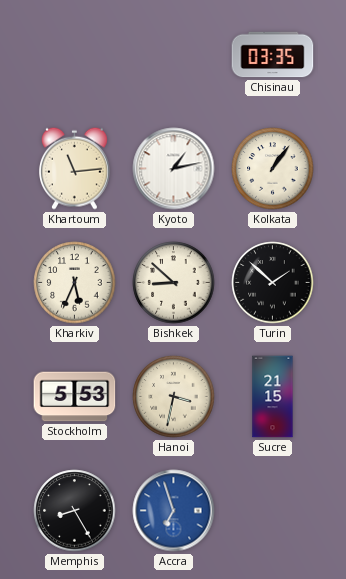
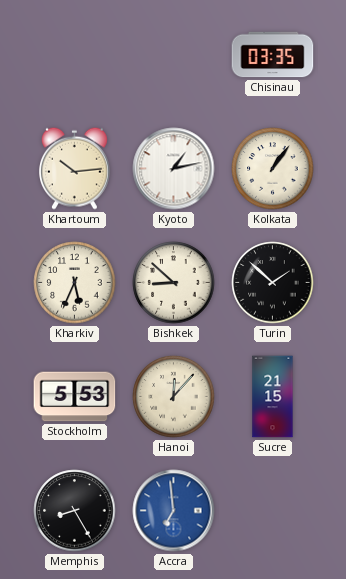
Khartoum: 11:14 -> 10:14 (75, 168)
Hanoi: 3:32 -> 12:07 (174, 397)
Accra: 6:57 -> 6:59 (174, 511)
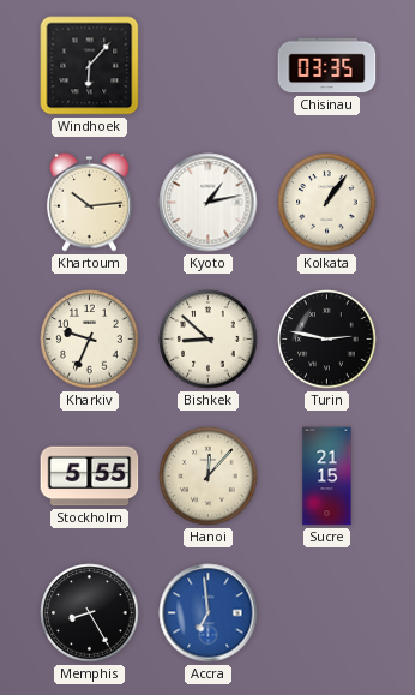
Windhoek: none -> 6:07 (90, 66)
Kharkiv: 5:34 -> 9:34 (90, 340)
Turin: 1:52 -> 2:47 (327, 340)
Stockholm: 5:53 -> 5:55 (90, 477)
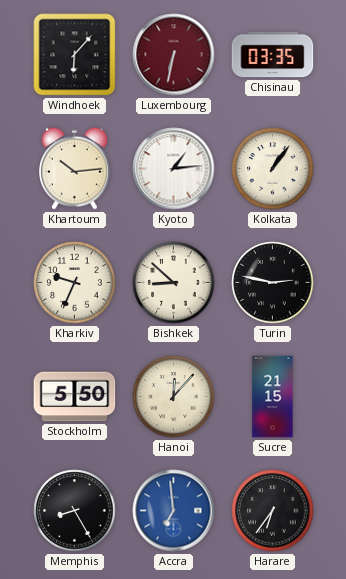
Luxembourg: none -> 6:32 (174, 55)
Kyoto: 1:13 -> 1:14 (174, 169)
Stockholm: 5:55 -> 5:50 (75, 397)
Harare: none -> 6:36 (273, 511)
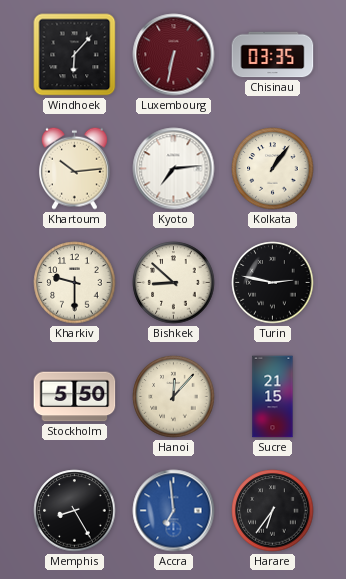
Kyoto: 1:14 -> 7:14 (174, 169)
Kharkiv: 9:34 -> 9:30 (75, 283)
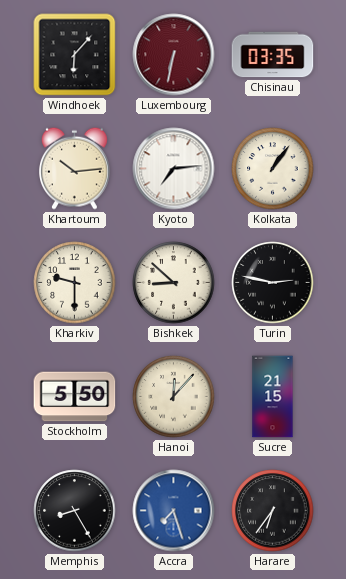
Accra: 6:59 -> 7:27 (174, 511)
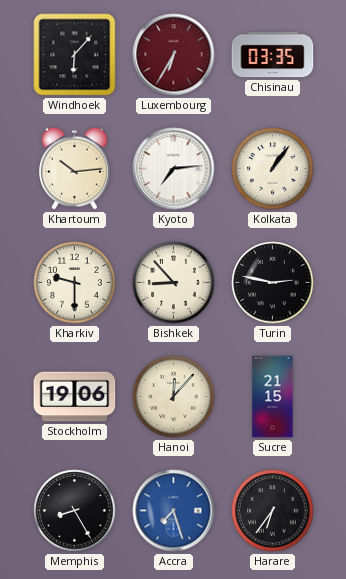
Luxembourg: 6:32 -> 6:35 (174, 55)
Bishkek: 8:52 -> 8:53 (174, 283)
Stockholm: 5:50 -> 19:06 (75, 397)
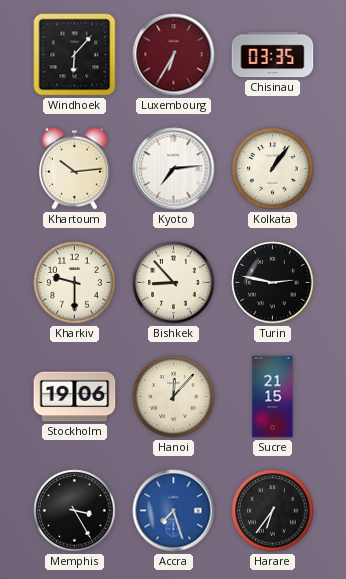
Memphis: 8:25 -> 3:25 (75, 511)
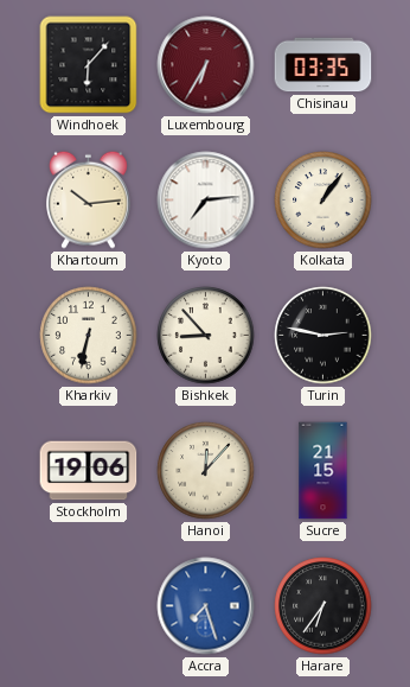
Kharkiv: 9:30 -> 6:32 (89, 336)
Memphis: 3:25 -> none (75, 511)
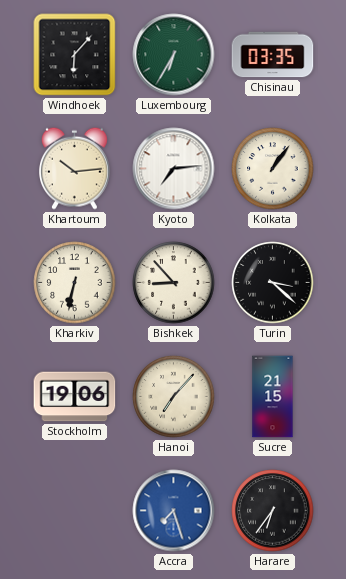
Luxembourg dial: burgundy -> green (174, 55)
Turin: 2:47 -> 3:22 (273, 283)
Hanoi: 12:07 -> 7:07 (174, 397)
